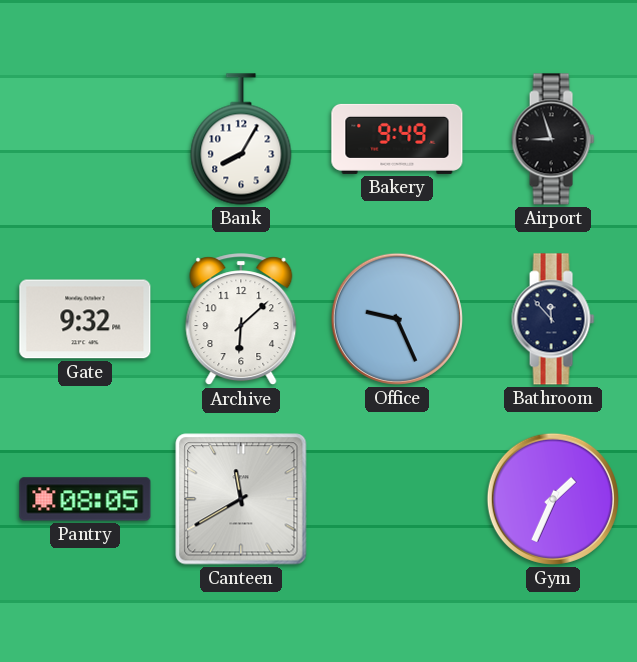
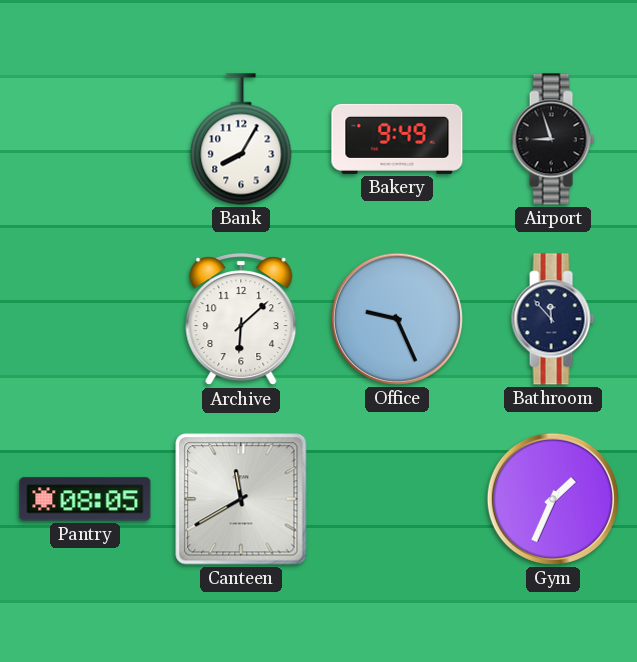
Gate: 9:32 -> none (85, 319)
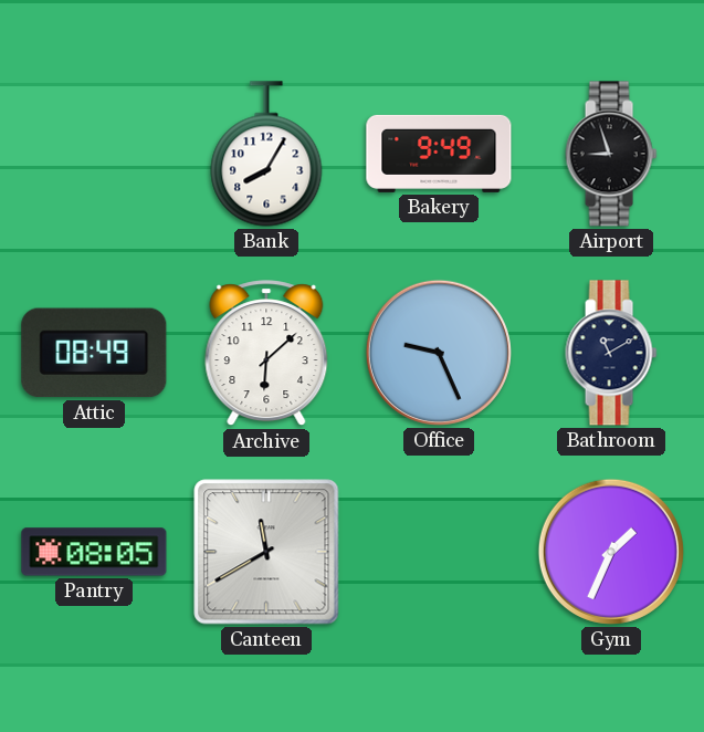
Attic: none -> 08:49 (94, 353)
Bathroom: 11:53 -> 11:10 (611, 353)
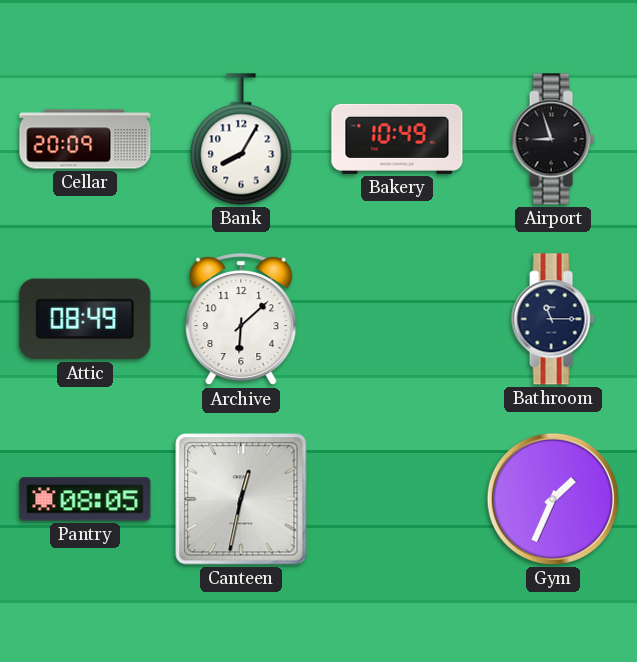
Cellar: none -> 20:09 (85, 139)
Bakery: 9:49 -> 10:49 (397, 139)
Office: 9:26 -> none (439, 353)
Bathroom: 11:10 -> 11:15 (553, 319)
Canteen: 11:40 -> 12:32 (241, 499)
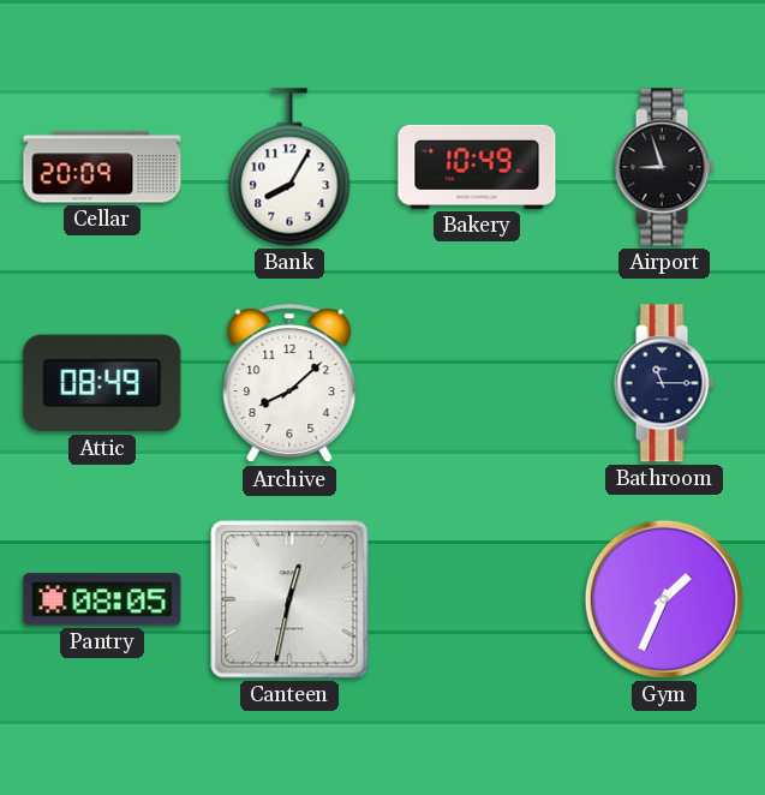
Archive: 6:08 -> 8:08 (289, 384)
